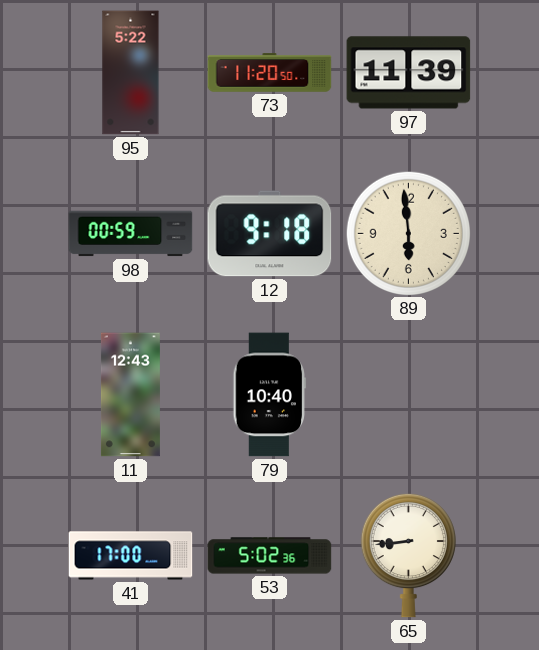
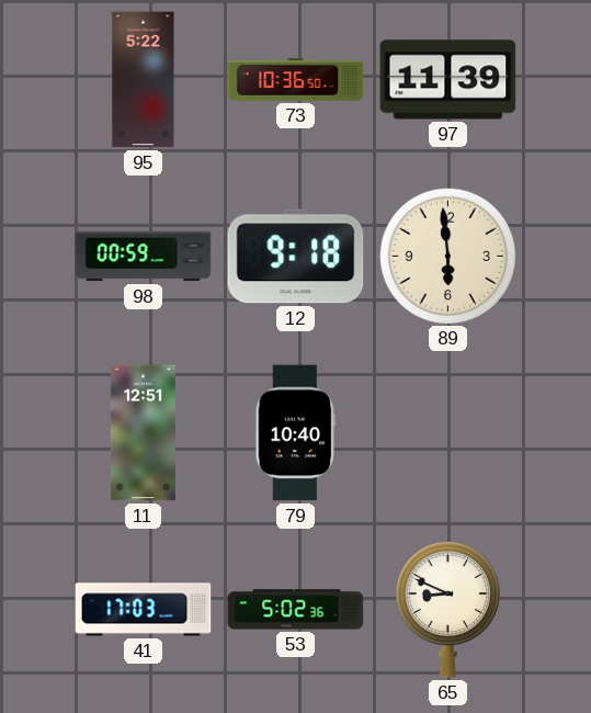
73: 11:20 -> 10:36 (296, 80)
11: 12:43 -> 12:51 (143, 433)
41: 17:00 -> 17:03 (144, 610)
65: 8:44 -> 8:49 (447, 609)
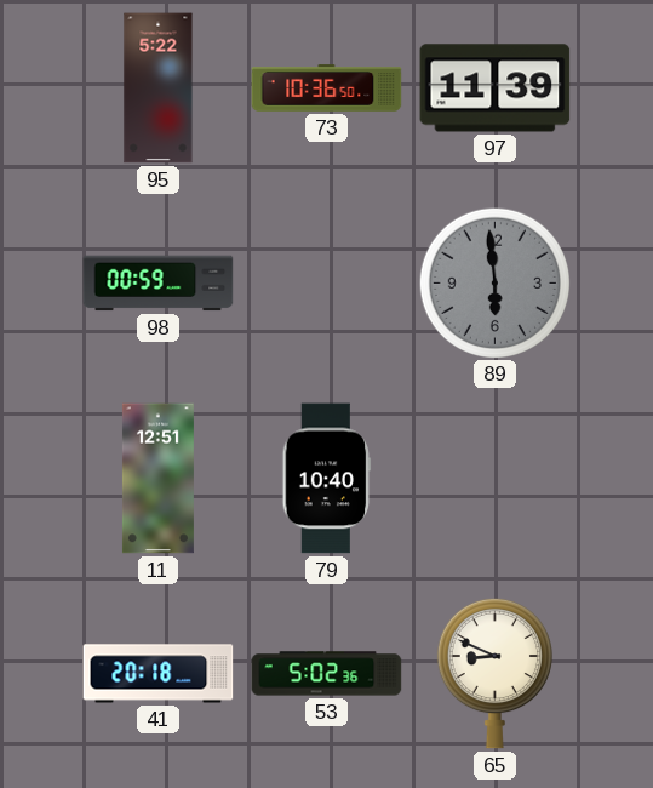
12: 9:18 -> none (296, 257)
89 dial: cream -> grey (494, 282)
41: 17:03 -> 20:18 (159, 674)
